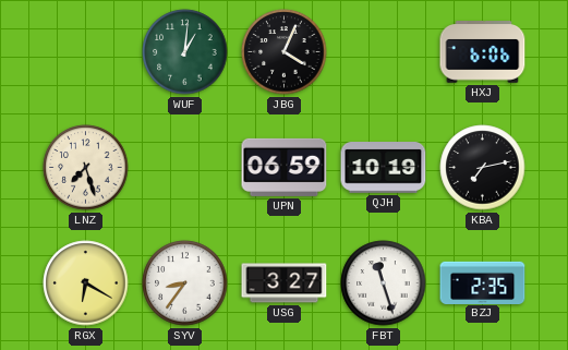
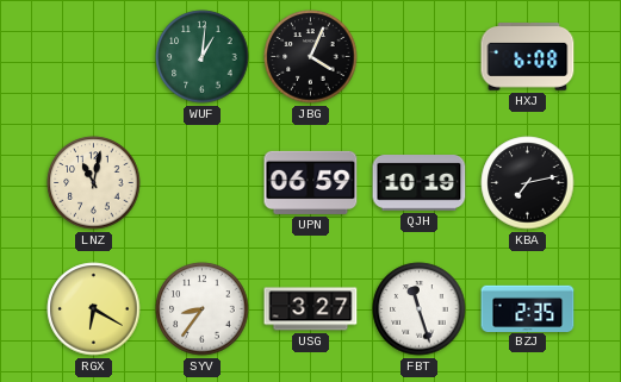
HXJ: 6:06 -> 6:08 (528, 57)
LNZ: 7:27 -> 11:02 (94, 183)
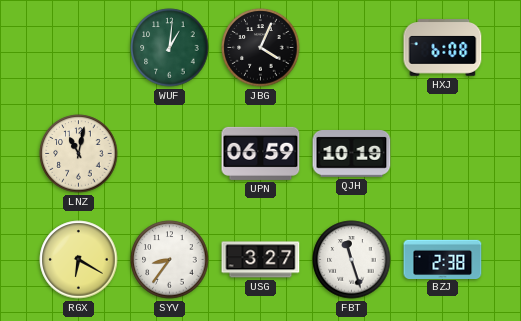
KBA: 7:13 -> none (528, 183)
BZJ: 2:35 -> 2:38 (443, 259)
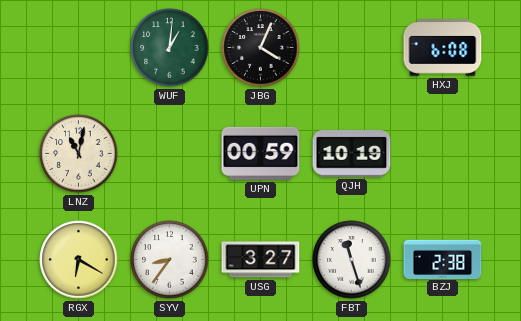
UPN: 06:59 -> 00:59 (261, 153)
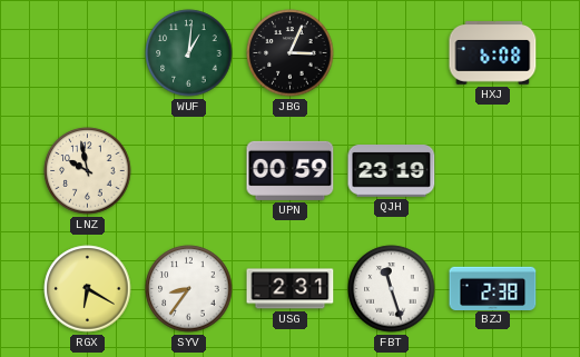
JBG: 4:04 -> 3:04 (291, 53)
LNZ: 11:02 -> 9:58 (88, 171)
QJH: 10:19 -> 23:19 (392, 171)
USG: 3:27 -> 2:31 (291, 289)
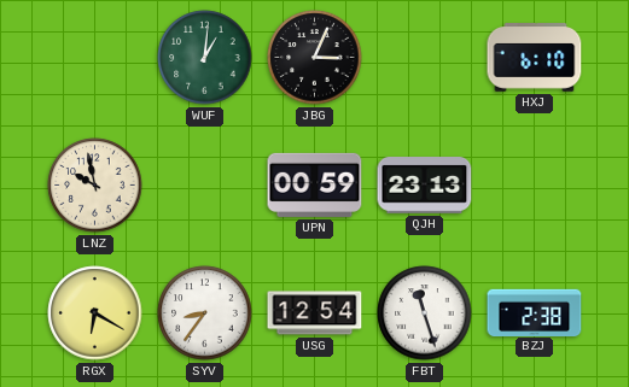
HXJ: 6:08 -> 6:10 (535, 58)
QJH: 23:19 -> 23:13 (425, 186)
USG: 2:31 -> 12:54 (315, 313)
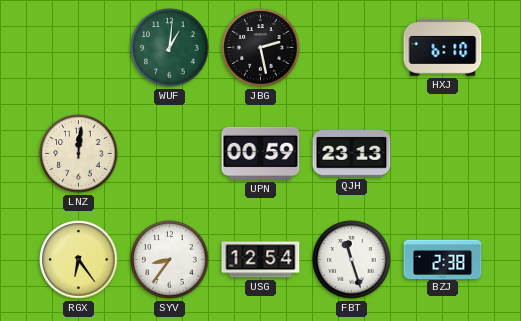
JBG: 3:04 -> 2:28 (261, 48)
LNZ: 9:58 -> 12:01 (79, 154)
RGX: 6:20 -> 6:24 (79, 260)
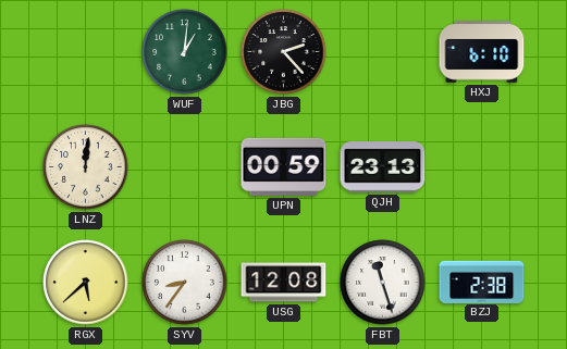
JBG: 2:28 -> 2:23 (284, 52)
RGX: 6:24 -> 5:38 (86, 283)
USG: 12:54 -> 12:08 (284, 283)
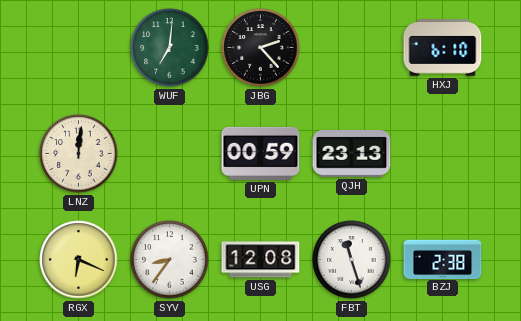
WUF: 1:01 -> 7:01 (170, 48)
RGX: 5:38 -> 6:19 (79, 260)
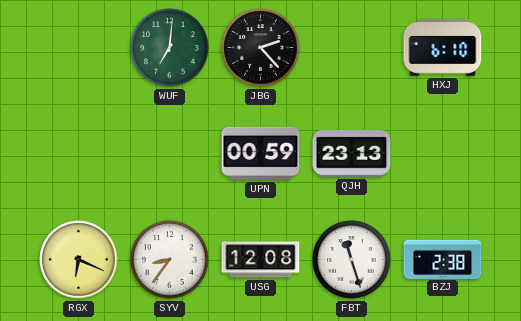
LNZ: 12:01 -> none (79, 154)
